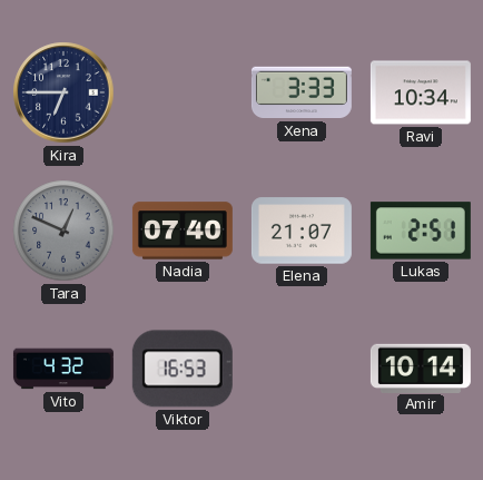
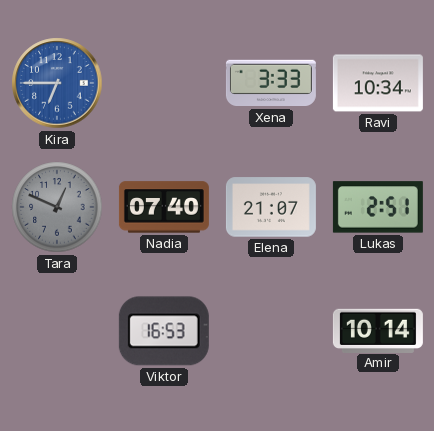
Kira dial: navy -> blue (57, 83)
Vito: 4:32 -> none (63, 369)
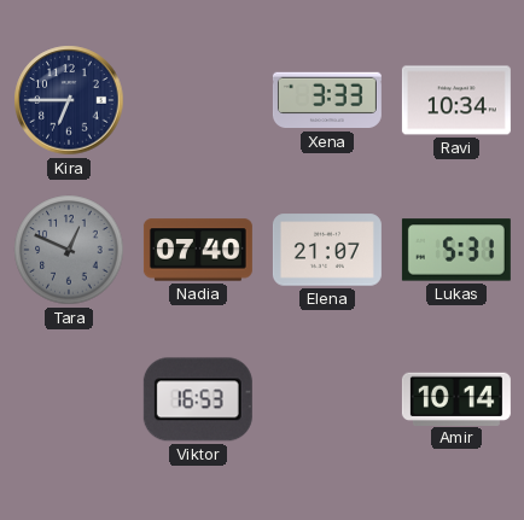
Kira dial: blue -> navy (69, 100)
Lukas: 2:51 -> 5:31 (456, 250)
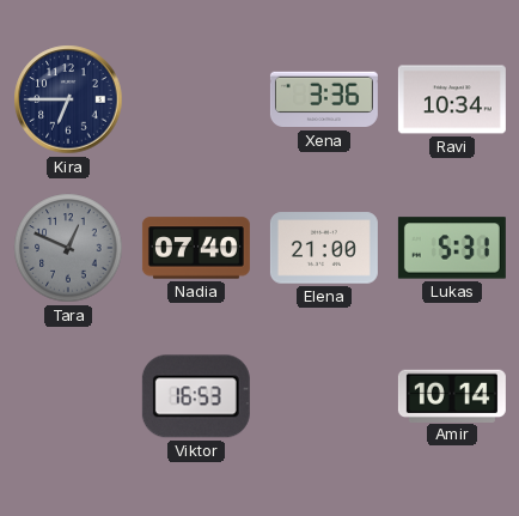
Xena: 3:33 -> 3:36 (324, 99)
Elena: 21:07 -> 21:00 (324, 248)
